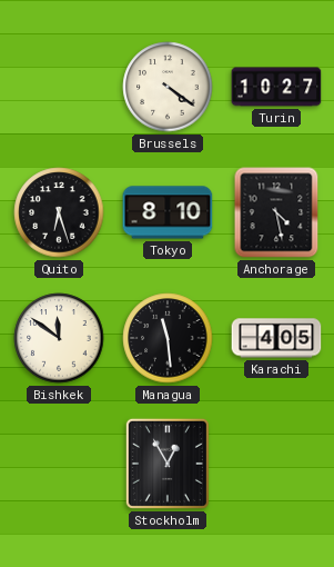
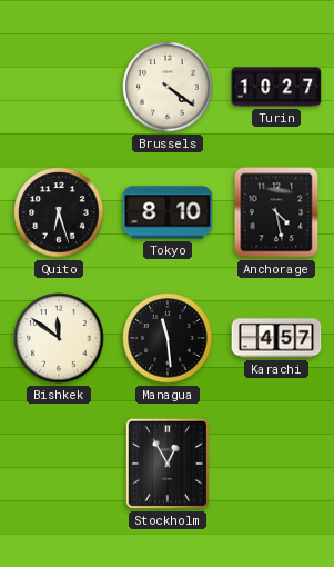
Karachi: 4:05 -> 4:57 (276, 338)
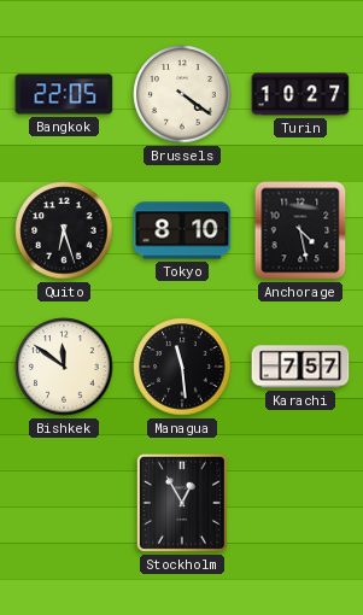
Bangkok: none -> 22:05 (64, 94)
Karachi: 4:57 -> 7:57 (300, 367)
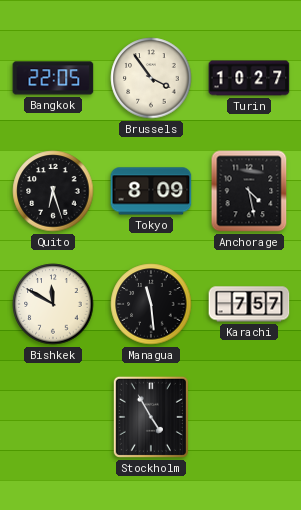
Brussels: 4:21 -> 3:54 (151, 78)
Tokyo: 8:10 -> 8:09 (151, 191)
Bishkek: 11:51 -> 11:50 (53, 304)
Stockholm: 12:55 -> 4:55 (151, 417)
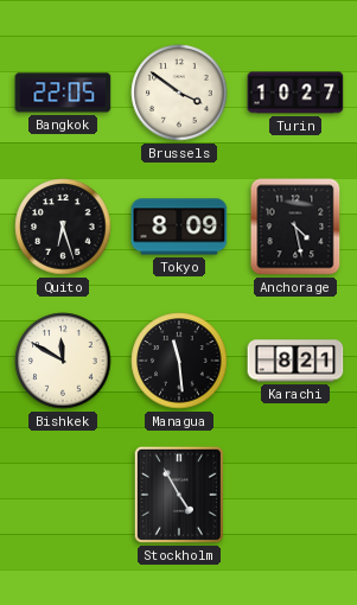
Brussels: 3:54 -> 3:51 (179, 93)
Karachi: 7:57 -> 8:21 (295, 361)
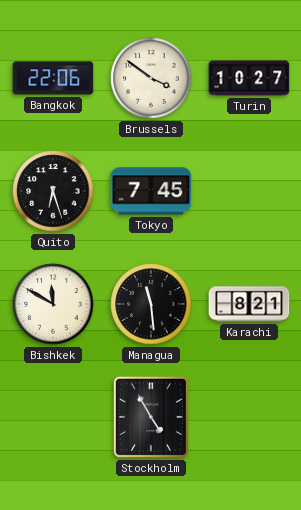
Bangkok: 22:05 -> 22:06 (53, 78)
Tokyo: 8:09 -> 7:45 (151, 191)
Anchorage: 4:28 -> none (295, 227)
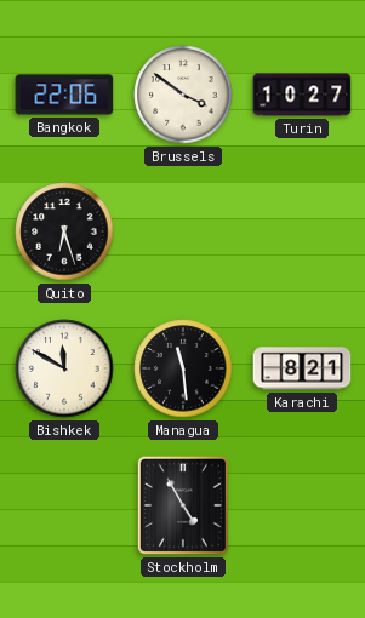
Tokyo: 7:45 -> none (151, 191)
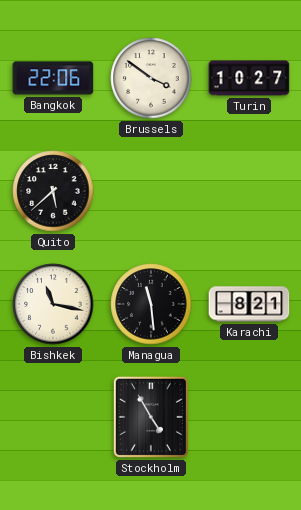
Quito: 6:27 -> 5:38 (53, 191)
Bishkek: 11:50 -> 11:17 (53, 304)
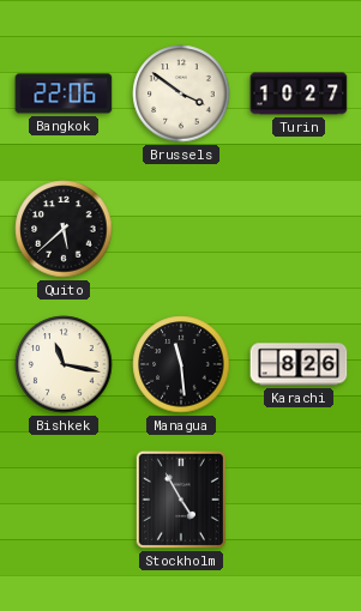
Karachi: 8:21 -> 8:26 (299, 364)
